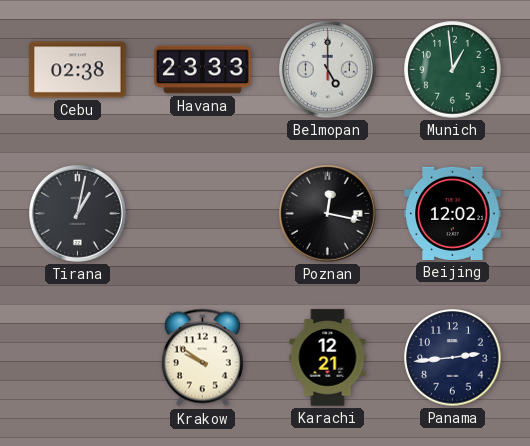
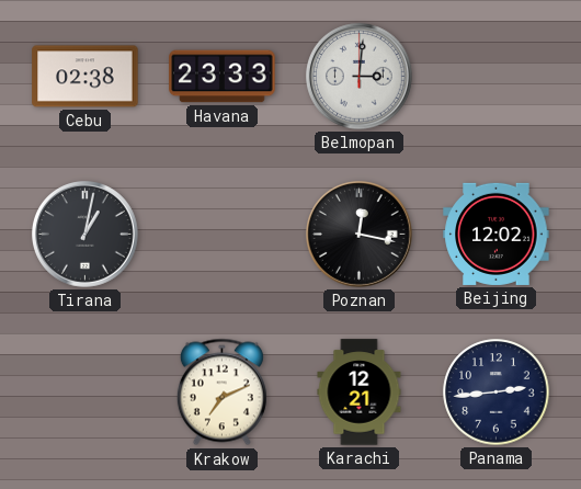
Belmopan: 5:00 -> 3:01 (360, 77)
Munich: 12:59 -> none (453, 70)
Krakow: 9:51 -> 7:11 (221, 393)
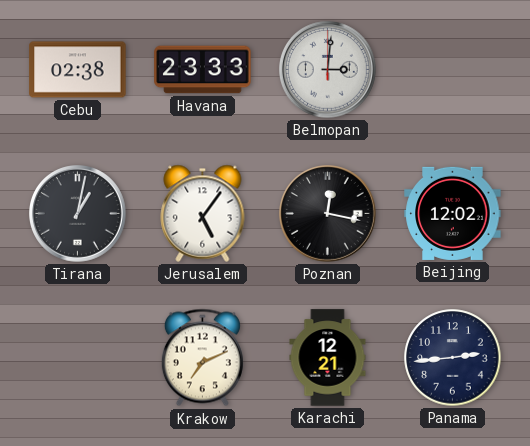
Jerusalem: none -> 5:06 (203, 213)
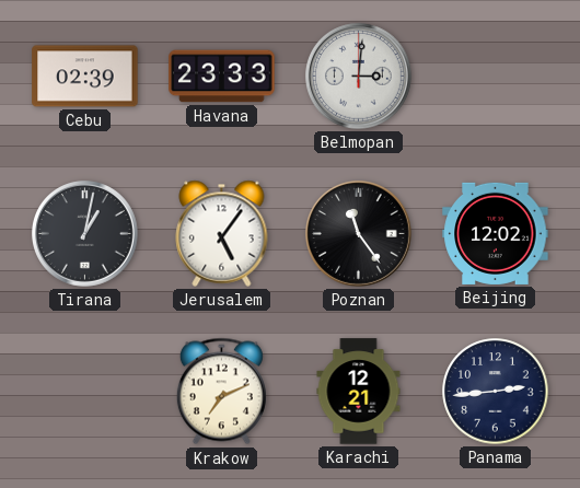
Cebu: 02:38 -> 02:39 (85, 77)
Poznan: 12:17 -> 11:24 (359, 234)
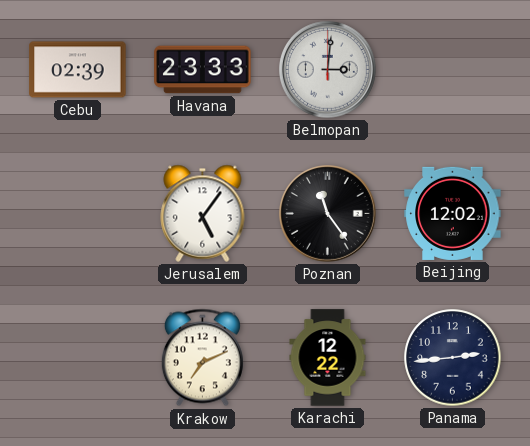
Tirana: 1:02 -> none (85, 234)
Karachi: 12:21 -> 12:22 (328, 358)
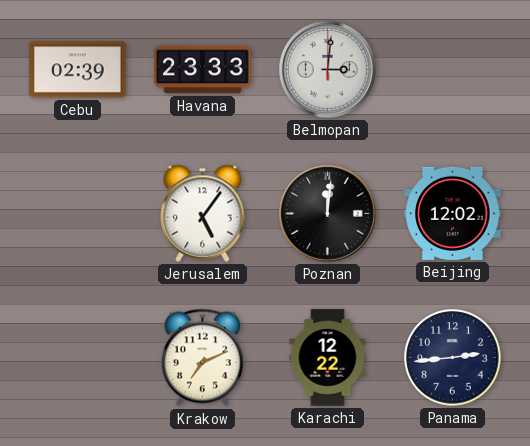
Poznan: 11:24 -> 12:01 (328, 214)
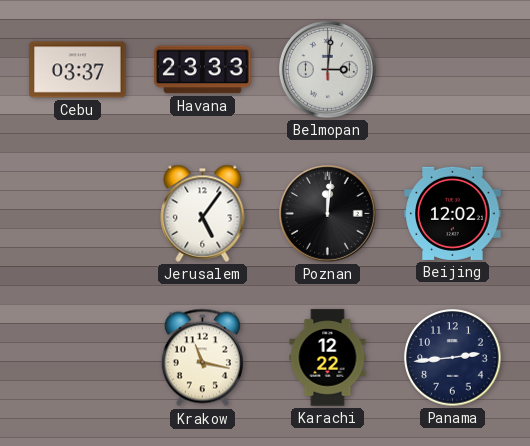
Cebu: 02:39 -> 03:37 (78, 70)
Krakow: 7:11 -> 11:17 (202, 358)
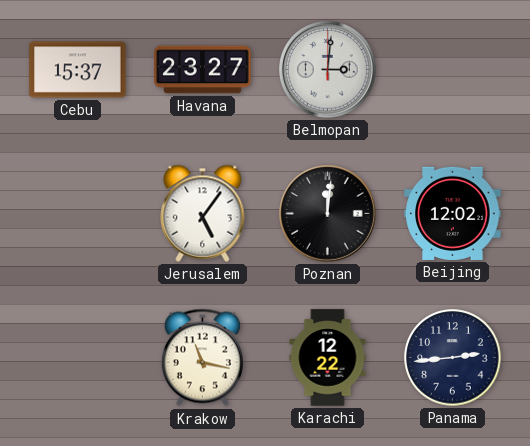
Cebu: 03:37 -> 15:37 (78, 70)
Havana: 23:33 -> 23:27 (203, 70)
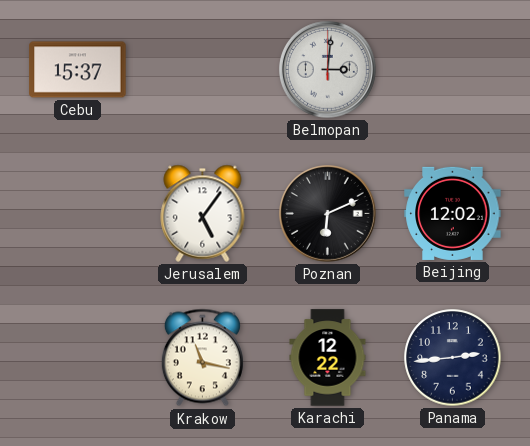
Havana: 23:27 -> none (203, 70)
Poznan: 12:01 -> 6:11 (328, 214)
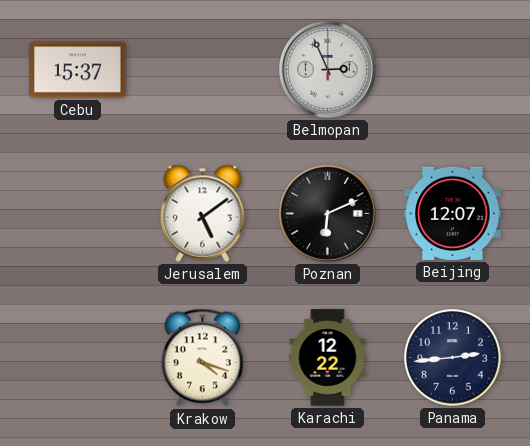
Belmopan: 3:01 -> 2:56 (328, 70)
Jerusalem: 5:06 -> 5:09 (203, 213)
Beijing: 12:02 -> 12:07 (453, 213)
Krakow: 11:17 -> 4:18 (202, 358)
